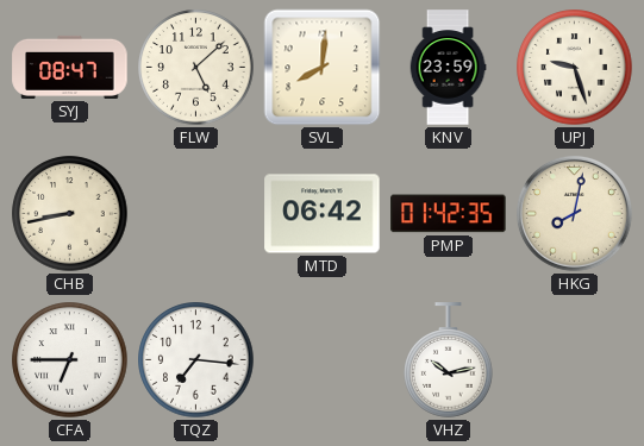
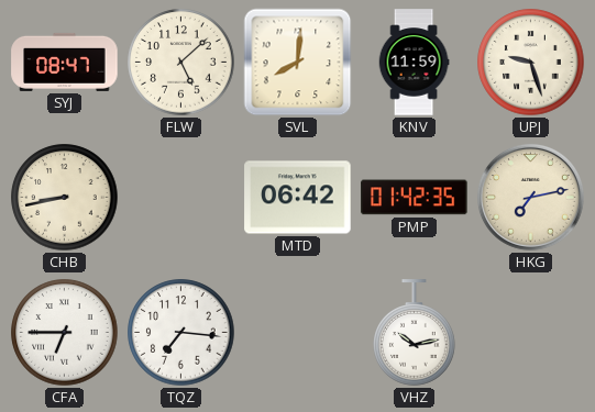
KNV: 23:59 -> 11:59 (414, 63)
HKG: 8:02 -> 7:13 (530, 197)
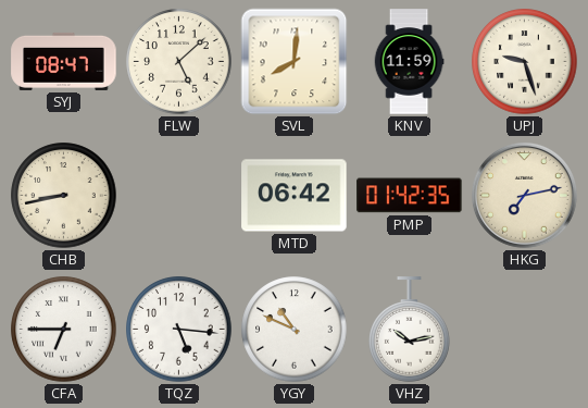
TQZ: 7:16 -> 5:16 (179, 330)
YGY: none -> 10:49 (295, 330)
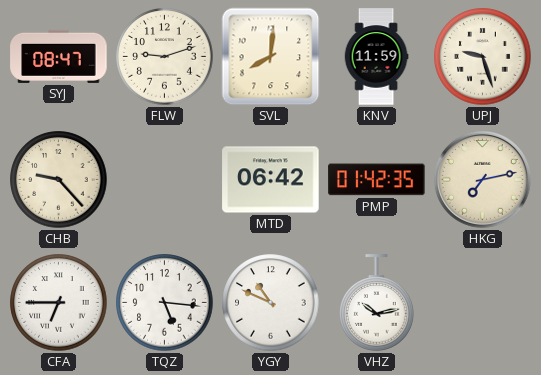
FLW: 5:08 -> 9:12 (165, 57)
CHB: 8:43 -> 9:23 (59, 180)
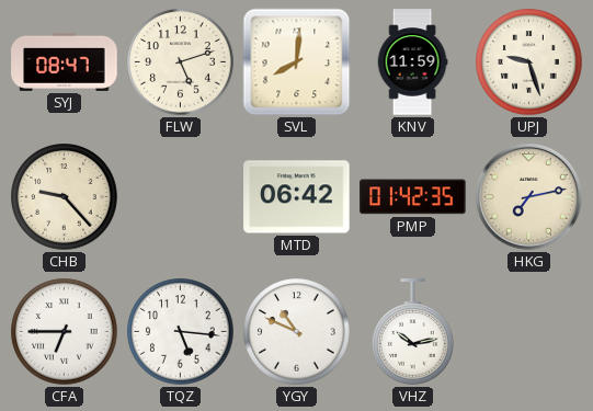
FLW: 9:12 -> 5:12 (181, 62)
